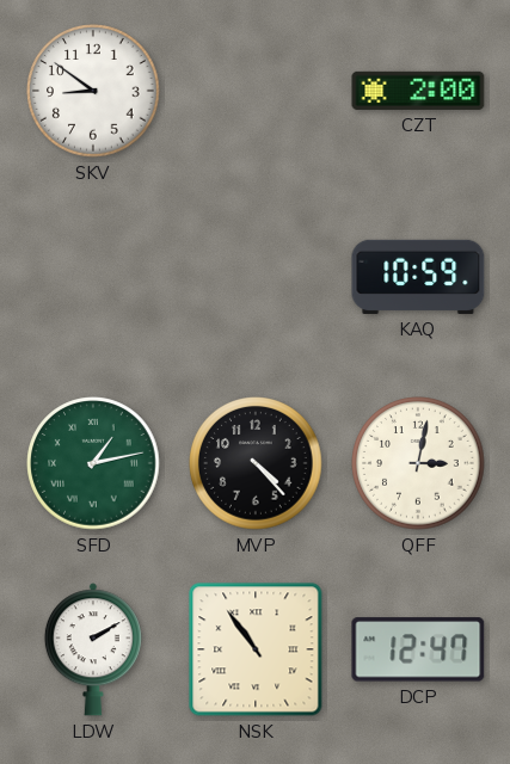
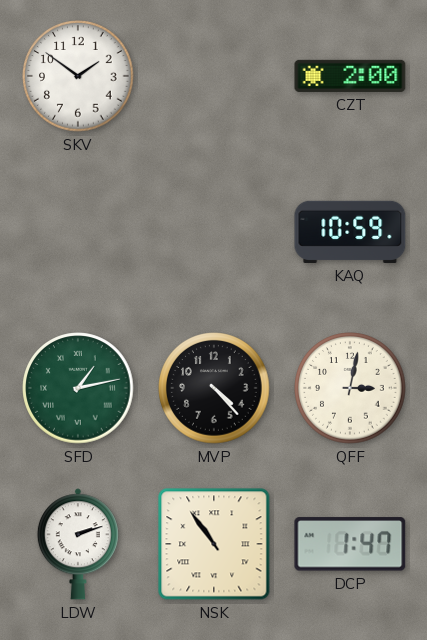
SKV: 8:51 -> 1:51 (78, 76)
LDW: 2:10 -> 2:12 (78, 544)
DCP: 12:47 -> 1:47 (350, 544)
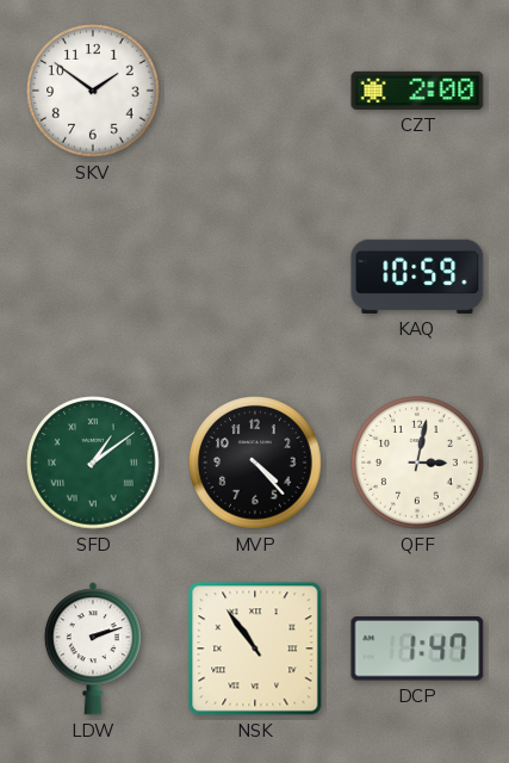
SFD: 1:13 -> 1:09 (93, 463)
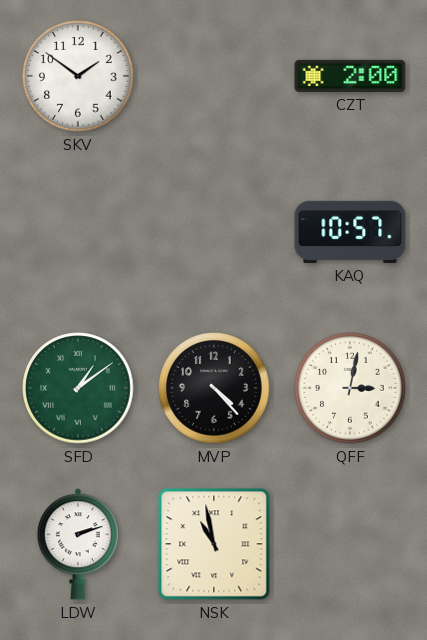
KAQ: 10:59 -> 10:57 (350, 232)
NSK: 10:54 -> 10:58 (214, 544)
DCP: 1:47 -> none (417, 649)
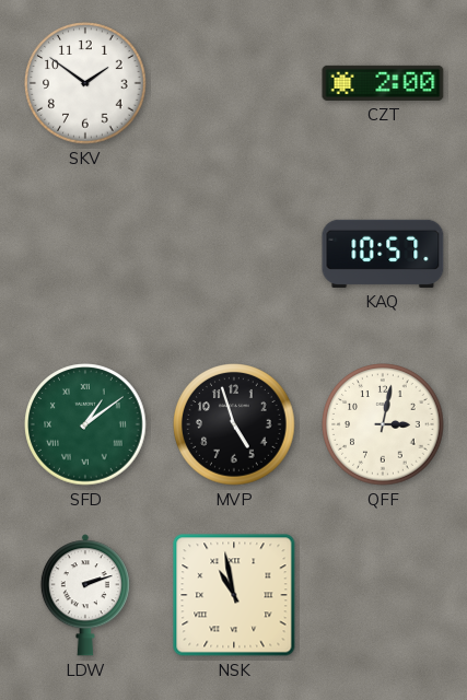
MVP: 4:23 -> 4:57 (234, 424)
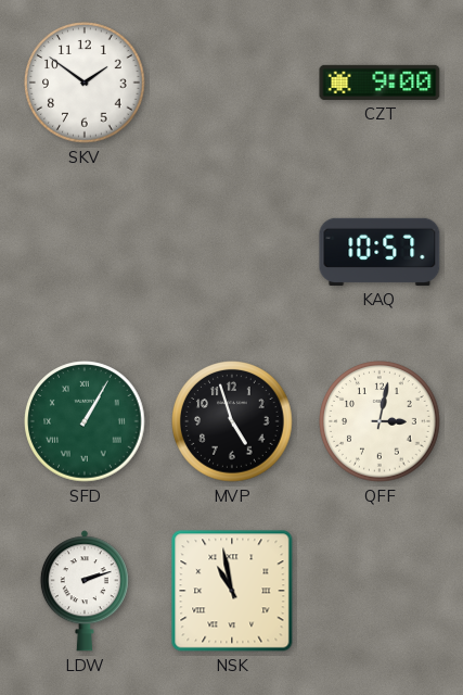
CZT: 2:00 -> 9:00 (380, 83)
SFD: 1:09 -> 1:05 (85, 421)
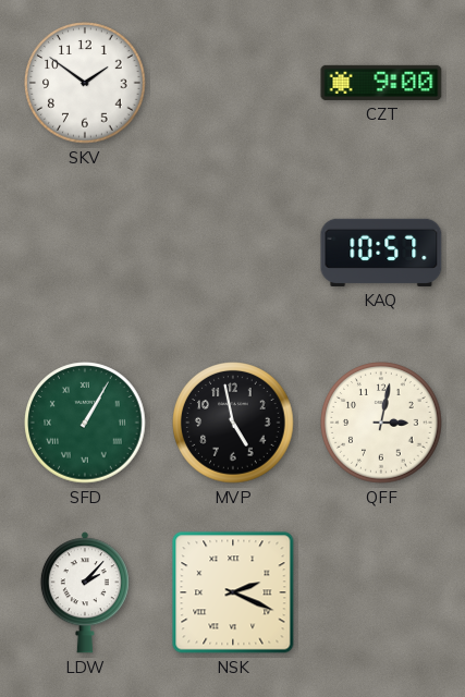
MVP: 4:57 -> 4:58 (233, 423)
LDW: 2:12 -> 2:07 (85, 592)
NSK: 10:58 -> 2:19 (233, 592)
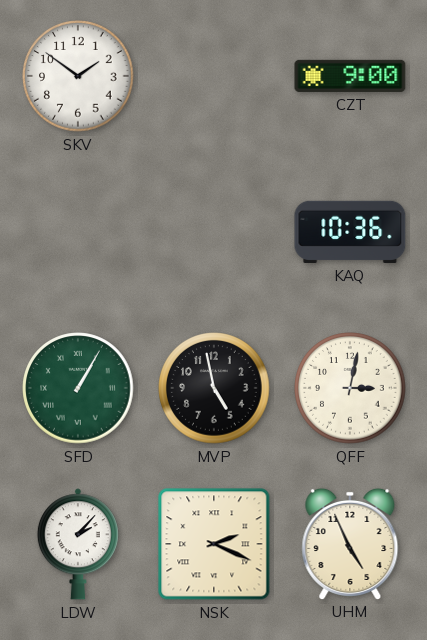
KAQ: 10:57 -> 10:36 (350, 232)
UHM: none -> 4:56 (350, 543)
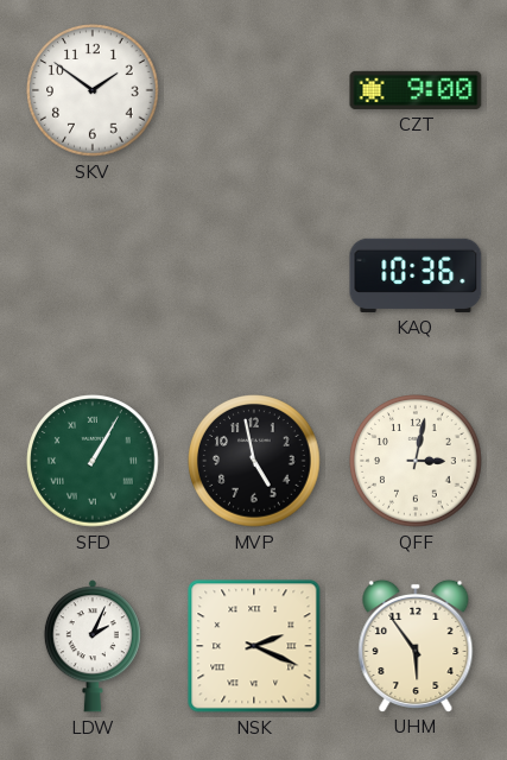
LDW: 2:07 -> 2:04 (93, 646)
UHM: 4:56 -> 5:54 (416, 645)
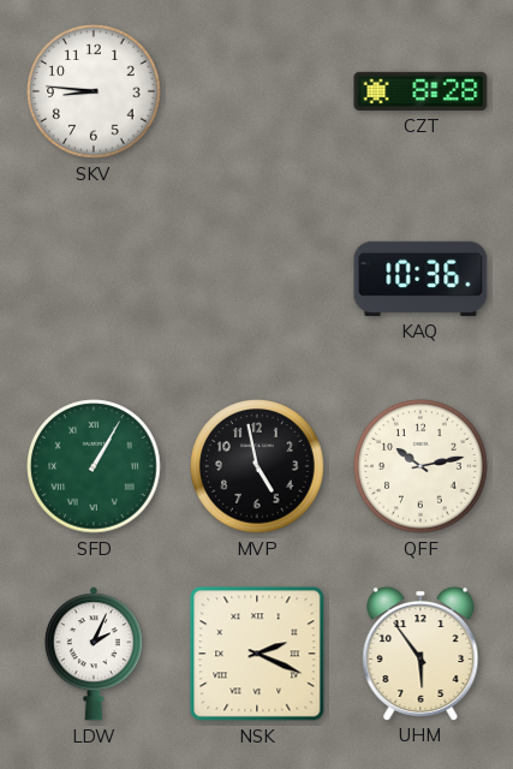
SKV: 1:51 -> 8:46 (94, 91)
CZT: 9:00 -> 8:28 (420, 91)
QFF: 3:02 -> 10:13 (420, 466)
